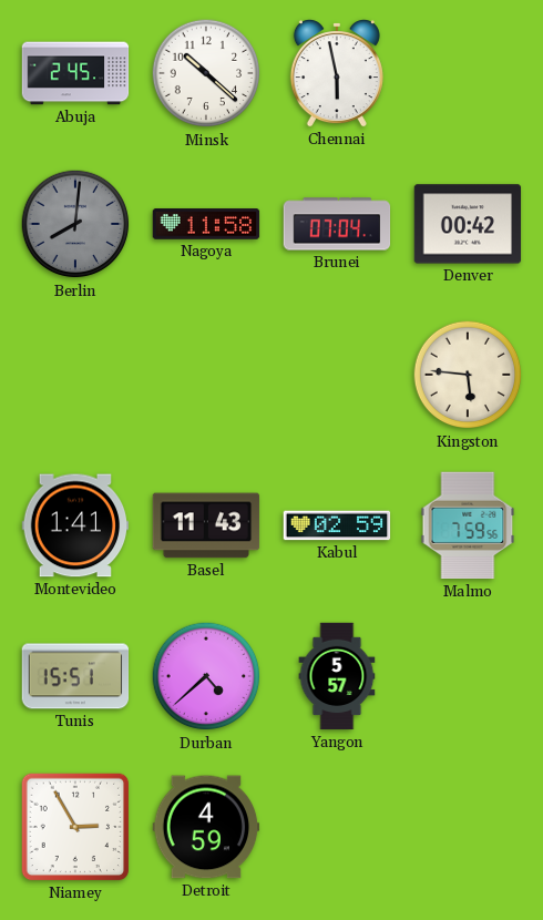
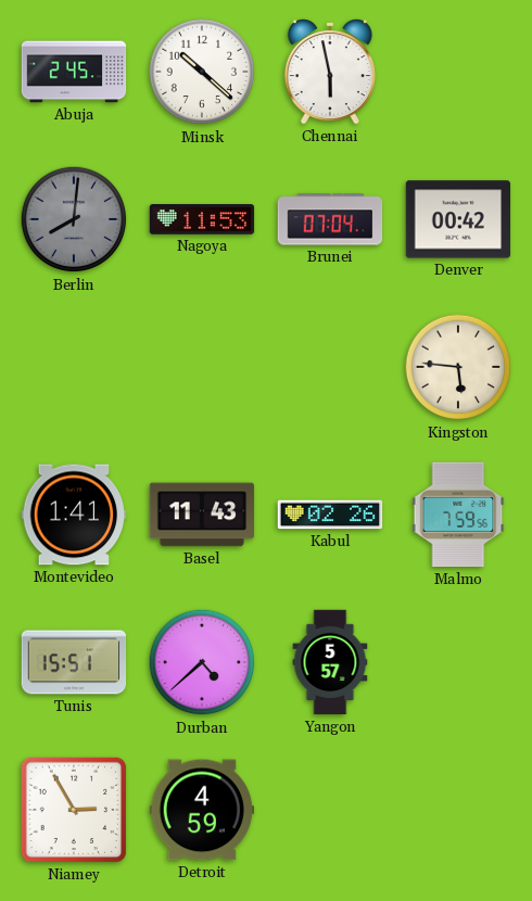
Nagoya: 11:58 -> 11:53 (202, 219)
Kabul: 02:59 -> 02:26 (330, 515)
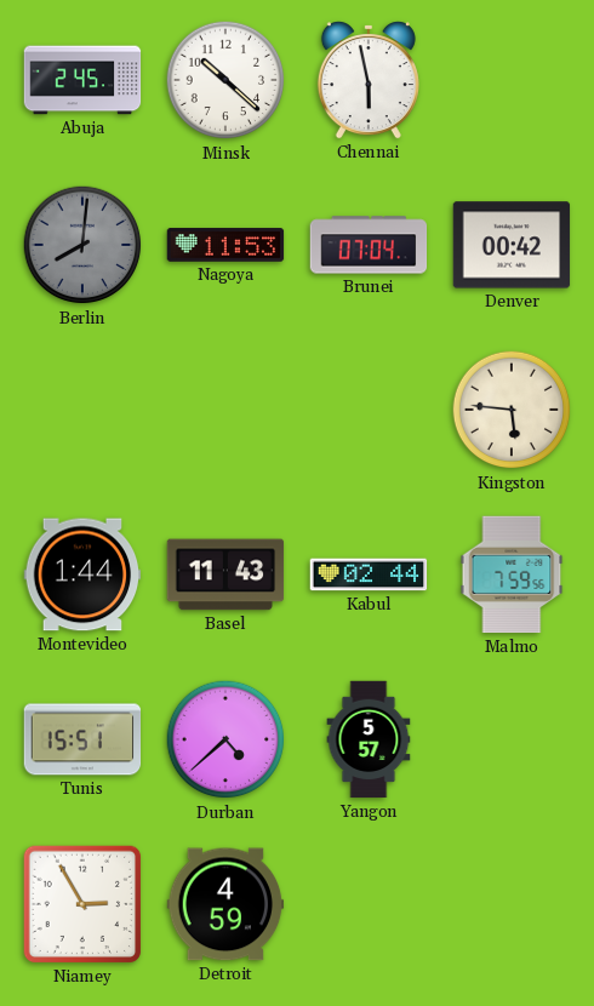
Montevideo: 1:41 -> 1:44 (82, 575)
Kabul: 02:26 -> 02:44 (369, 575)
